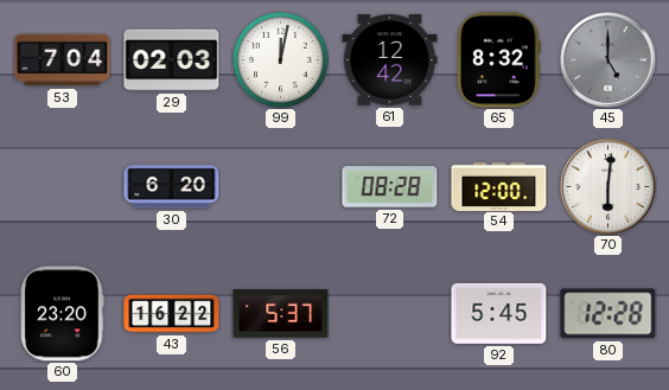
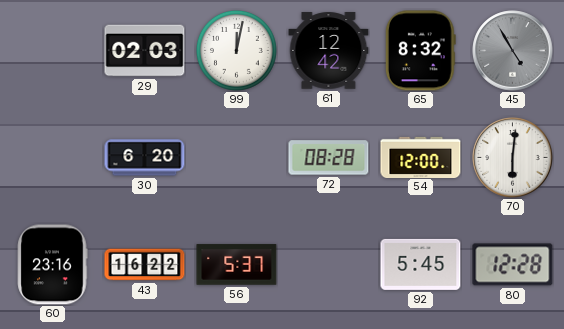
53: 7:04 -> none (63, 60)
45: 5:00 -> 4:55 (513, 51)
60: 23:20 -> 23:16 (52, 265)
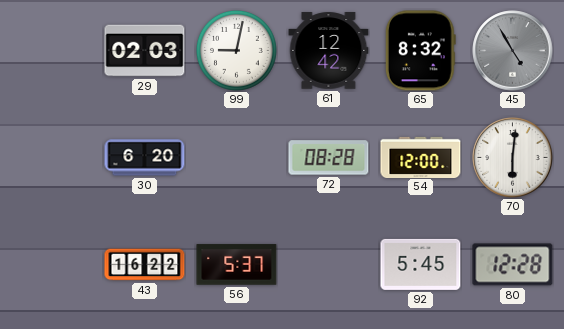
99: 12:02 -> 9:02 (236, 50)
60: 23:16 -> none (52, 265)
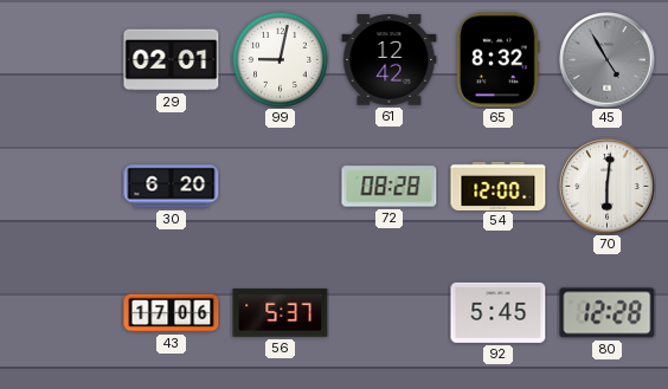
29: 02:03 -> 02:01 (172, 60)
43: 16:22 -> 17:06 (172, 313)
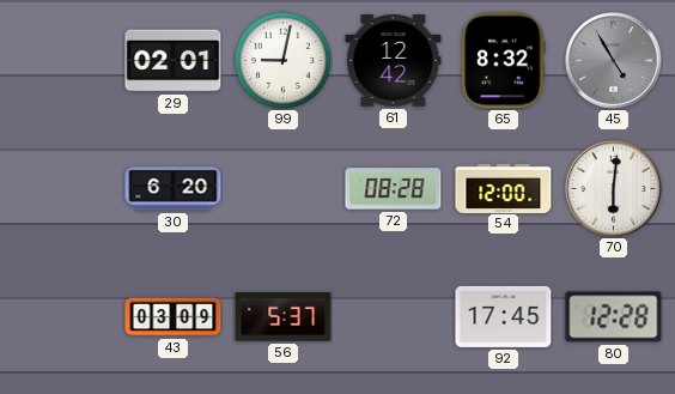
43: 17:06 -> 03:09 (174, 317)
92: 5:45 -> 17:45 (504, 316)
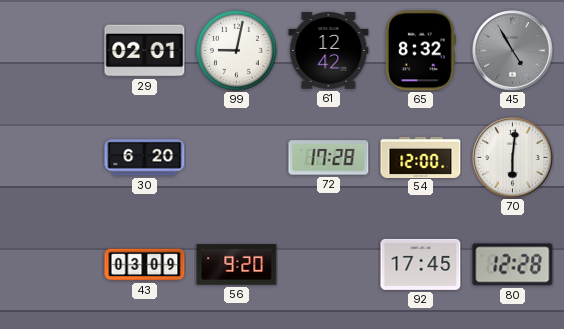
72: 08:28 -> 17:28 (329, 158)
56: 5:37 -> 9:20 (237, 265)
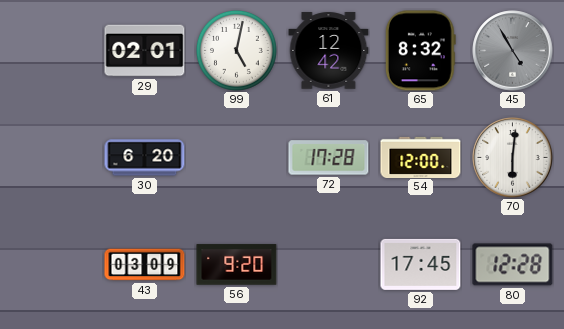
99: 9:02 -> 5:02 (236, 50)
